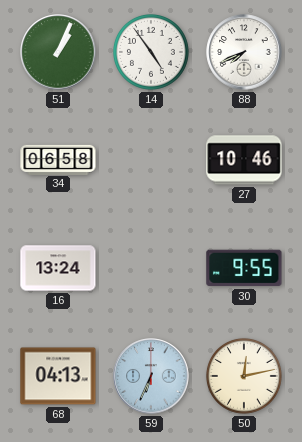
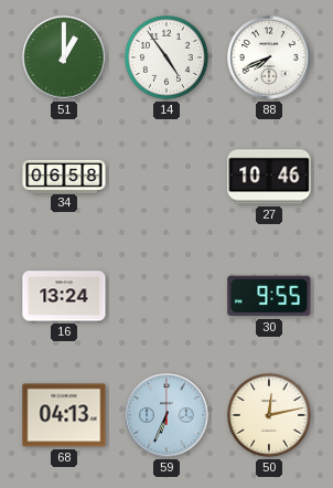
51: 1:04 -> 1:00 (64, 57)
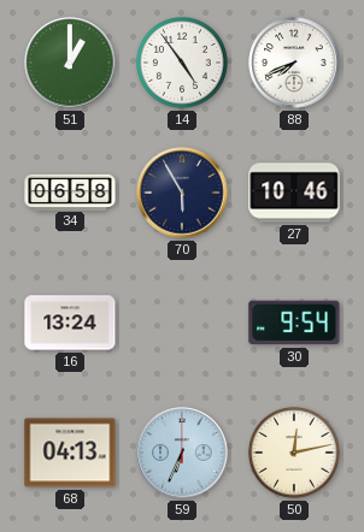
70: none -> 5:55 (182, 193)
30: 9:55 -> 9:54 (294, 323)
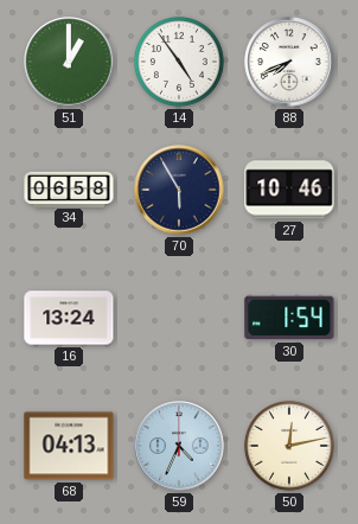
30: 9:54 -> 1:54 (289, 318)
59: 6:34 -> 4:34 (179, 446)
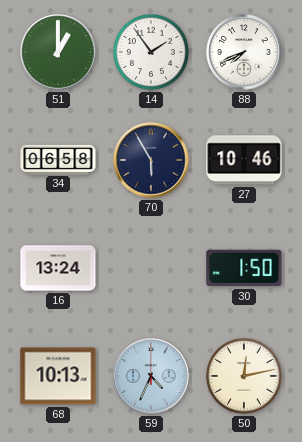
14: 4:54 -> 1:54 (151, 52)
30: 1:54 -> 1:50 (244, 268)
68: 04:13 -> 10:13 (58, 376)
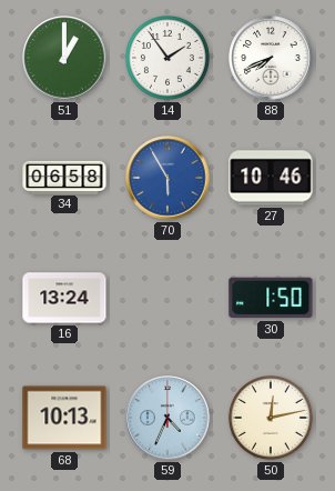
70 dial: navy -> blue (167, 178)
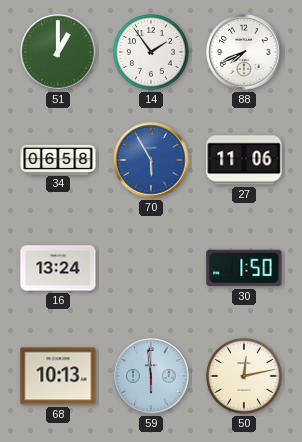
27: 10:46 -> 11:06 (244, 160)
59: 4:34 -> 5:59 (151, 376)
